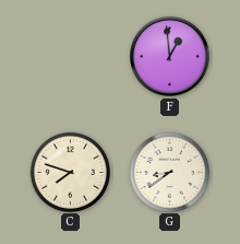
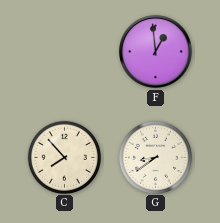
C: 7:48 -> 7:53 (64, 157)
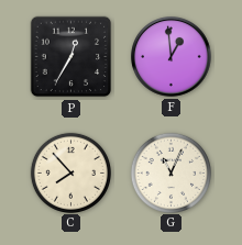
P: none -> 12:35 (71, 57)
G: 8:39 -> 11:04 (170, 172)
